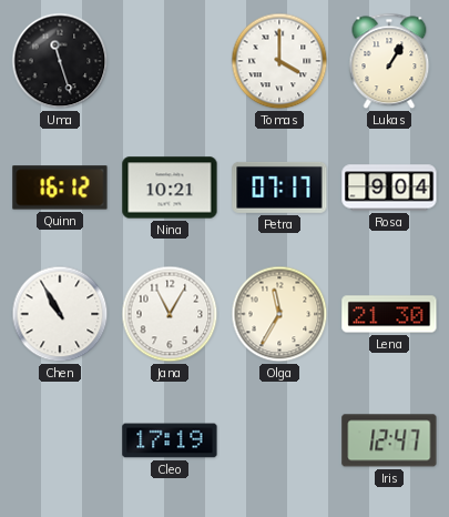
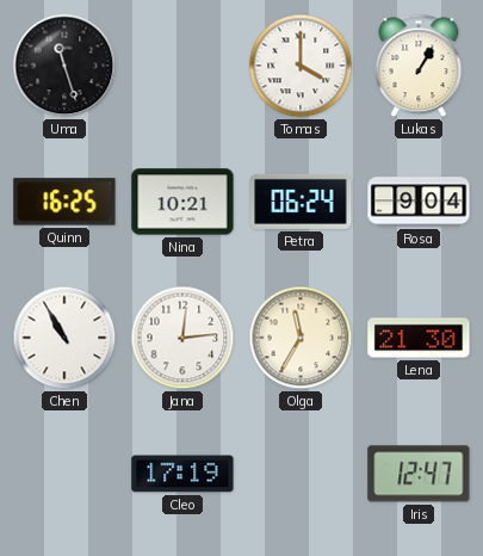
Quinn: 16:12 -> 16:25 (64, 202)
Petra: 07:17 -> 06:24 (301, 202)
Jana: 11:05 -> 12:14 (182, 338)
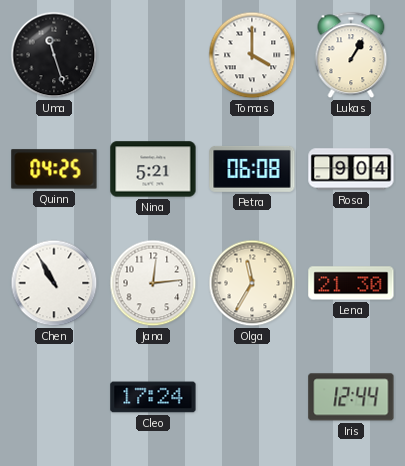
Quinn: 16:25 -> 04:25 (54, 169)
Nina: 10:21 -> 5:21 (153, 169)
Petra: 06:24 -> 06:08 (252, 169)
Cleo: 17:19 -> 17:24 (153, 397)
Iris: 12:47 -> 12:44 (351, 397)
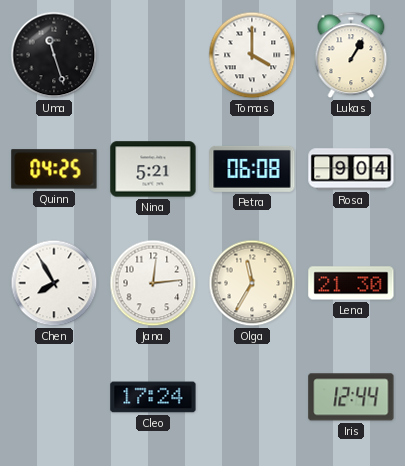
Chen: 10:55 -> 7:55 (54, 283)
